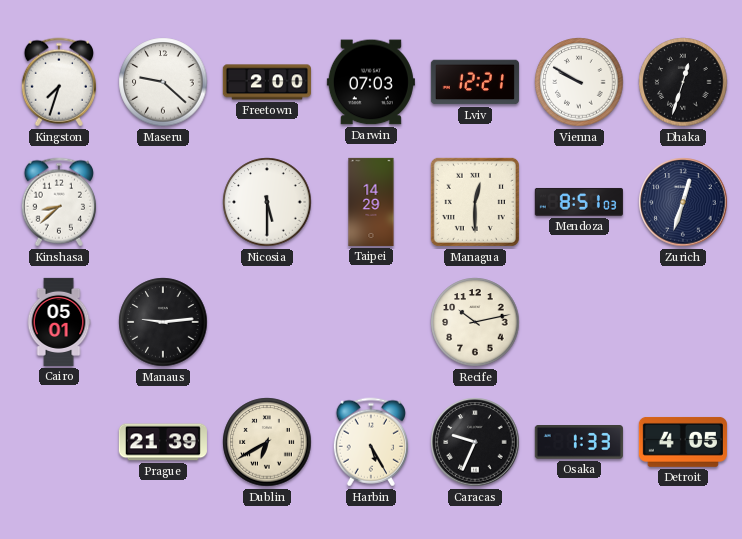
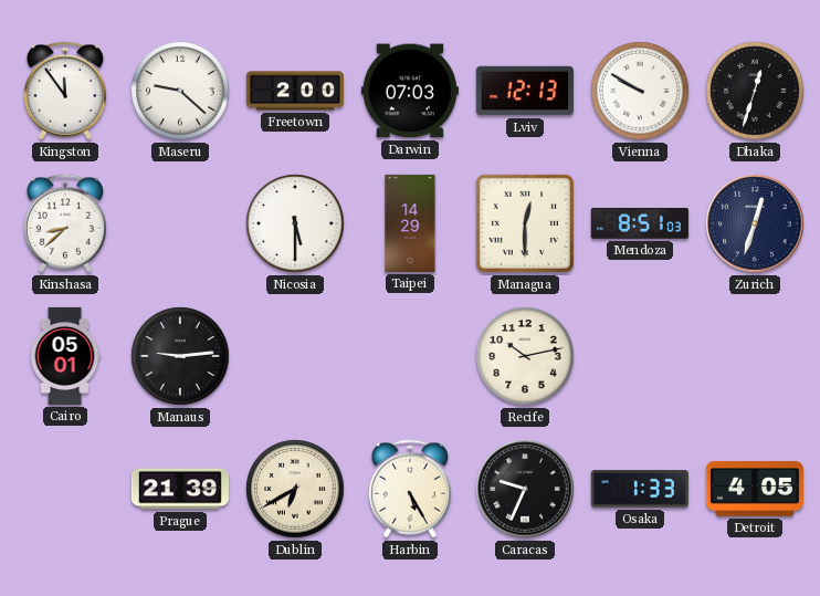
Kingston: 7:33 -> 11:54 (65, 91)
Lviv: 12:21 -> 12:13 (525, 91)
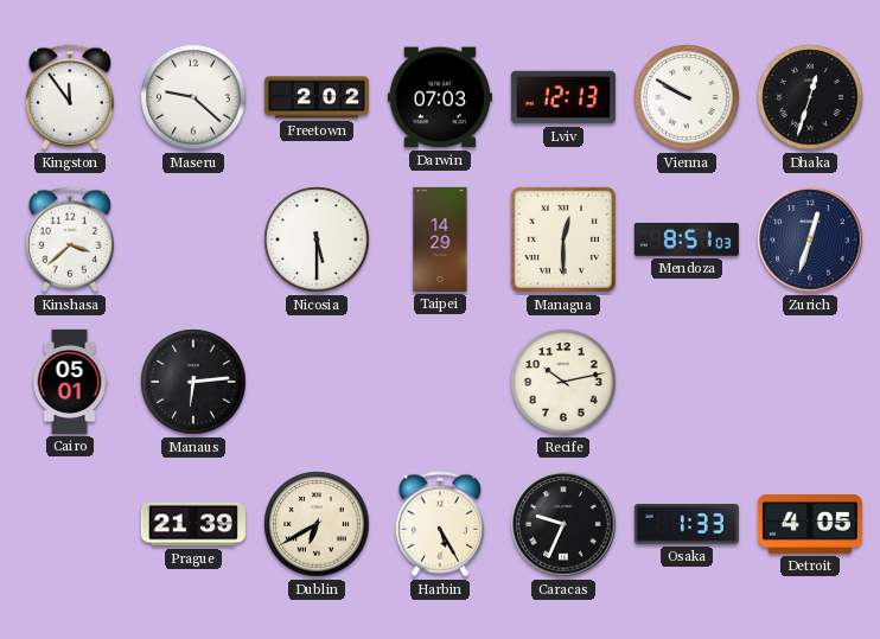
Freetown: 2:00 -> 2:02 (317, 97)
Kinshasa: 8:38 -> 3:38 (70, 239)
Manaus: 9:14 -> 6:14 (193, 382)
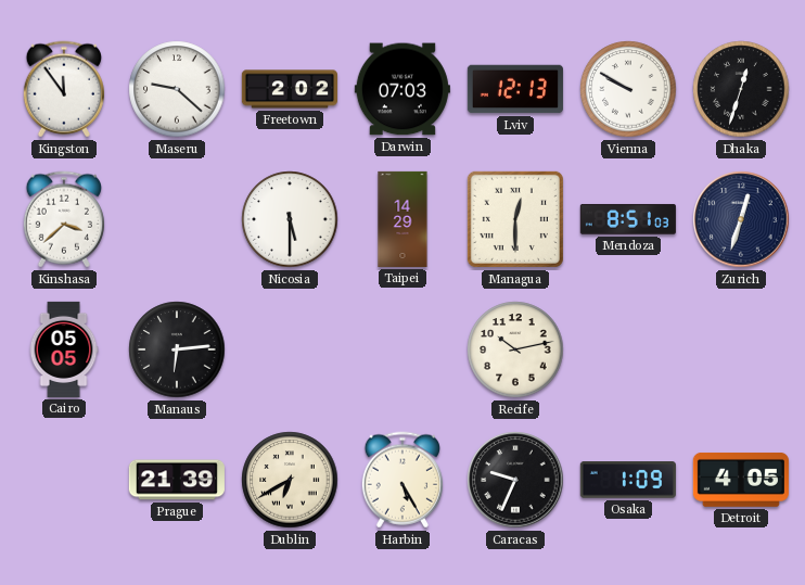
Cairo: 05:01 -> 05:05 (64, 349)
Osaka: 1:33 -> 1:09 (628, 481)
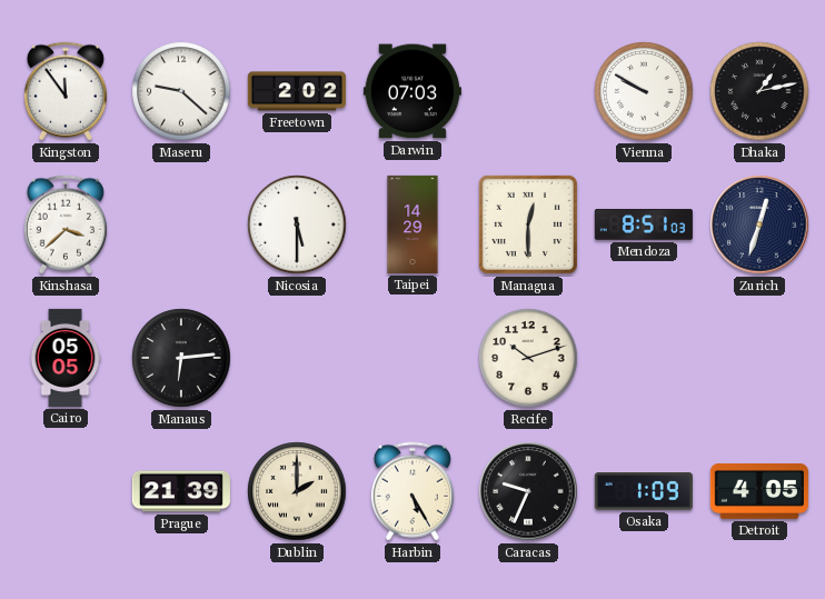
Lviv: 12:13 -> none (515, 89)
Dhaka: 12:33 -> 1:13 (759, 91)
Recife: 10:13 -> 10:12 (528, 358)
Dublin: 6:40 -> 2:00 (297, 491)
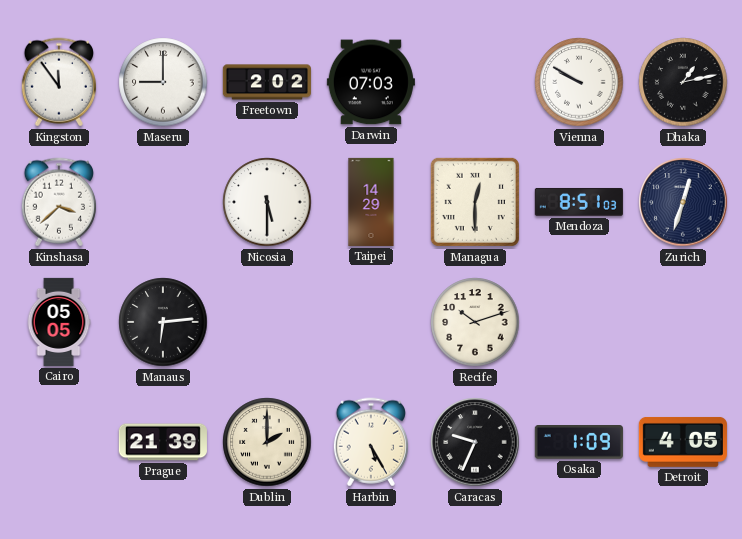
Maseru: 9:22 -> 9:00 (163, 82)
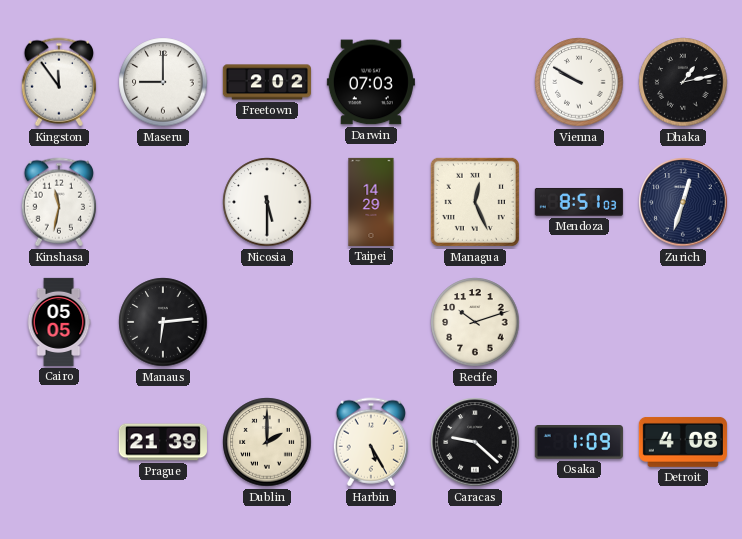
Kinshasa: 3:38 -> 11:32 (59, 202)
Managua: 12:30 -> 12:26 (475, 202)
Caracas: 9:34 -> 9:22 (475, 442)
Detroit: 4:05 -> 4:08 (683, 442)
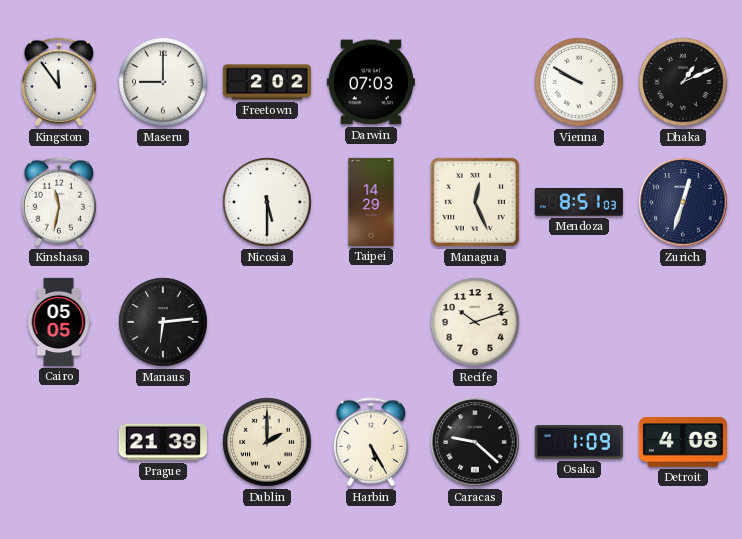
Dhaka: 1:13 -> 1:11 (683, 82)
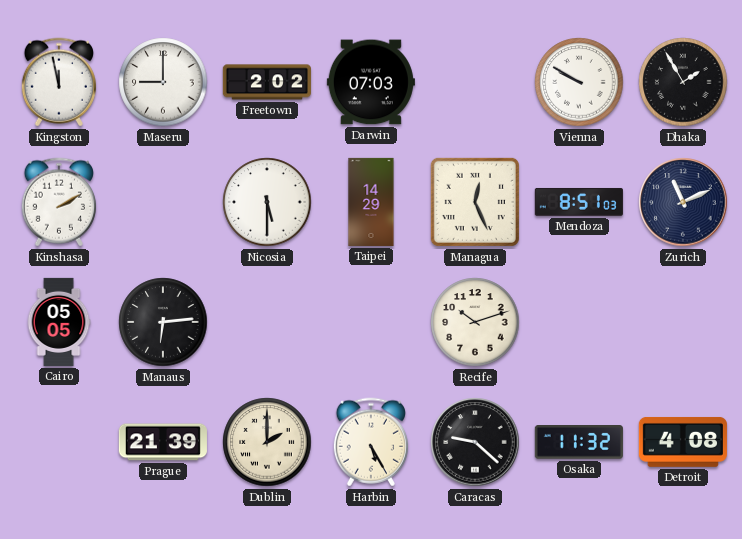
Kingston: 11:54 -> 11:58 (59, 82)
Dhaka: 1:11 -> 1:55 (683, 82)
Kinshasa: 11:32 -> 2:10 (59, 202)
Zurich: 12:33 -> 11:11 (683, 202)
Osaka: 1:09 -> 11:32 (579, 443)
